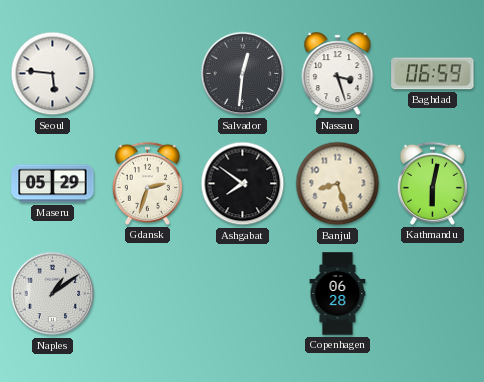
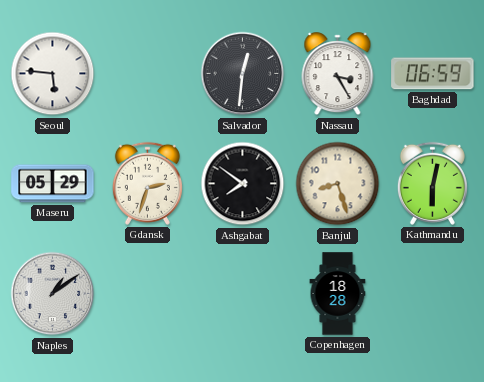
Nassau: 3:27 -> 3:25 (338, 74)
Copenhagen: 06:28 -> 18:28 (338, 294)
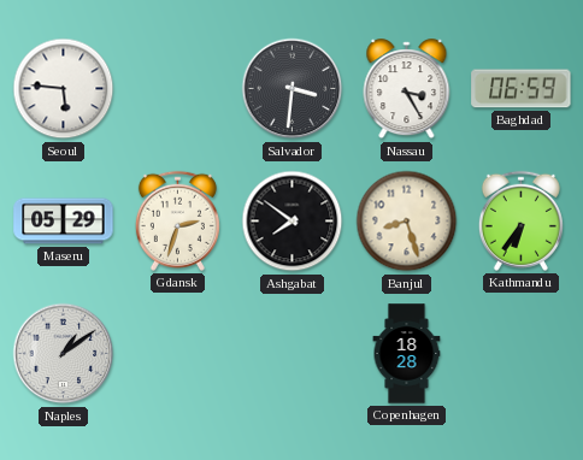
Salvador: 12:31 -> 3:31 (293, 89)
Kathmandu: 6:02 -> 6:36 (520, 220)
